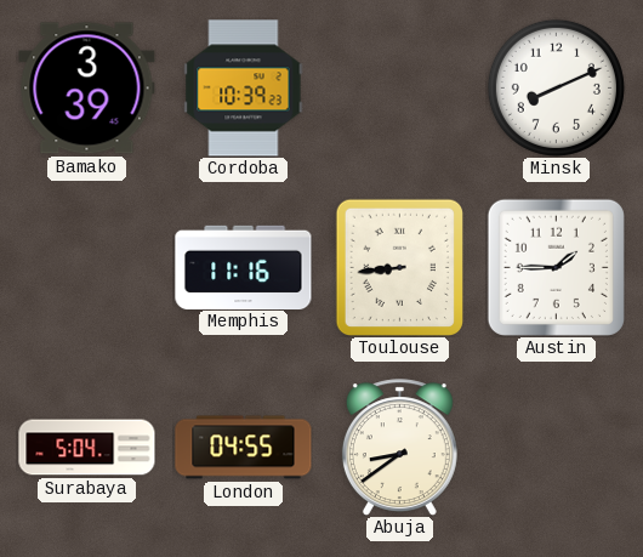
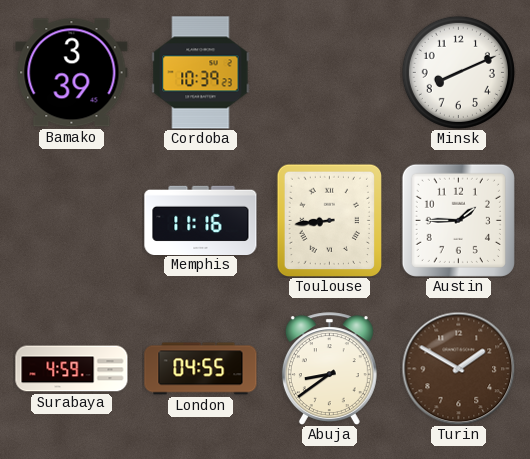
Surabaya: 5:04 -> 4:59 (72, 369)
Turin: none -> 1:50 (458, 368)
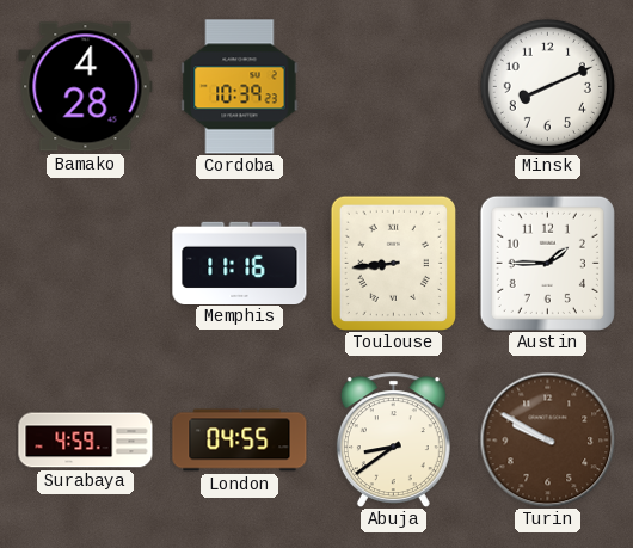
Bamako: 3:39 -> 4:28 (86, 87)
Turin: 1:50 -> 9:50 (547, 439)
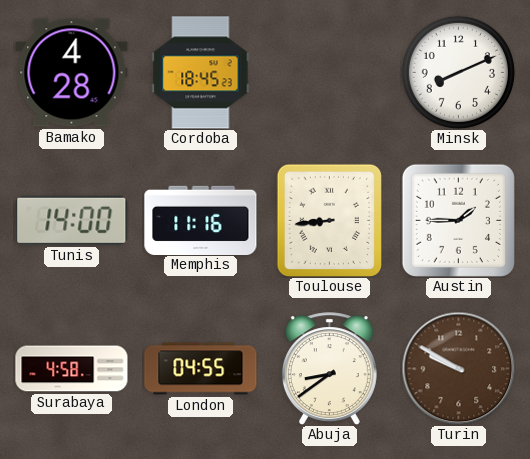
Cordoba: 10:39 -> 18:45 (201, 73)
Tunis: none -> 14:00 (72, 220)
Surabaya: 4:59 -> 4:58 (72, 369)
